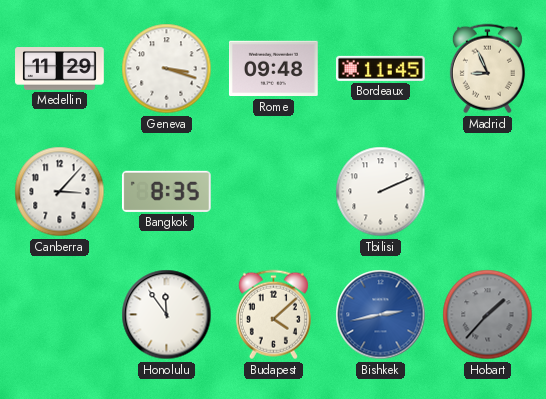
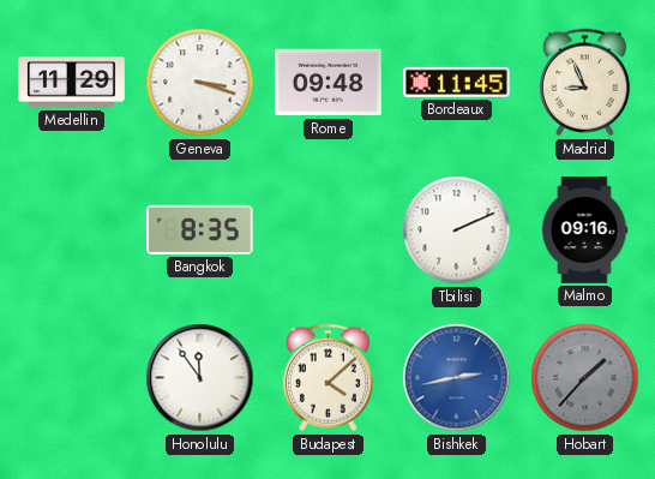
Canberra: 3:07 -> none (60, 192)
Malmo: none -> 09:16 (584, 230)
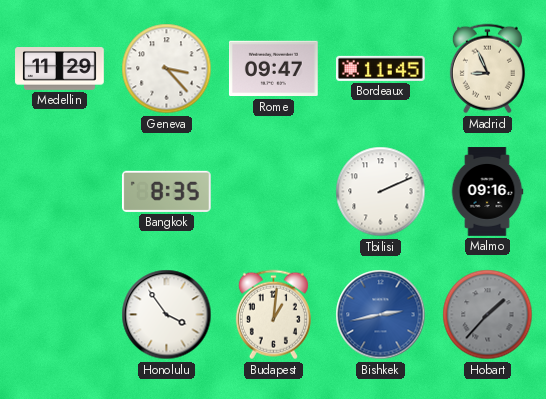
Geneva: 3:18 -> 3:23 (167, 69)
Rome: 09:48 -> 09:47 (274, 69)
Honolulu: 11:54 -> 3:54 (167, 315)
Budapest: 4:08 -> 1:01 (273, 315)
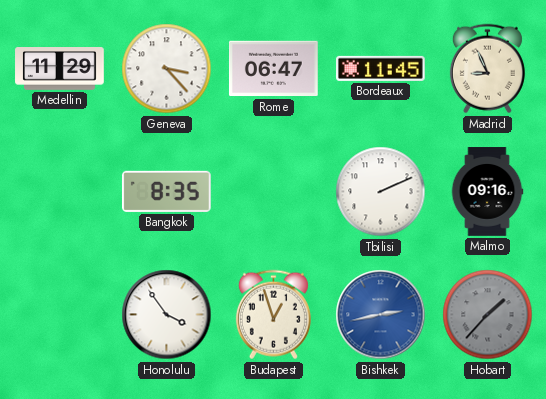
Rome: 09:47 -> 06:47 (274, 69)
Budapest: 1:01 -> 12:57 (273, 315)
